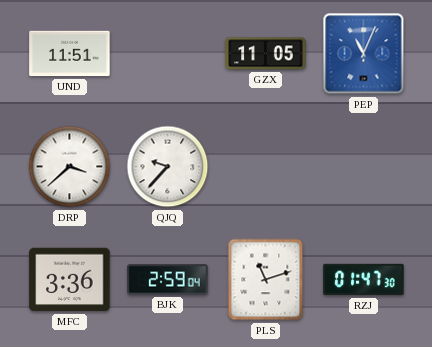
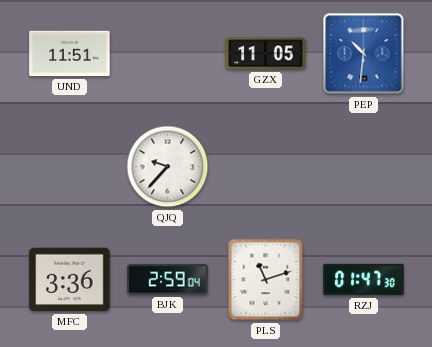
PEP: 11:04 -> 10:31 (364, 54)
DRP: 3:38 -> none (70, 167)
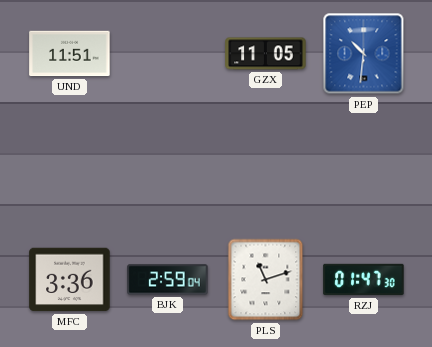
QJQ: 9:37 -> none (168, 167)
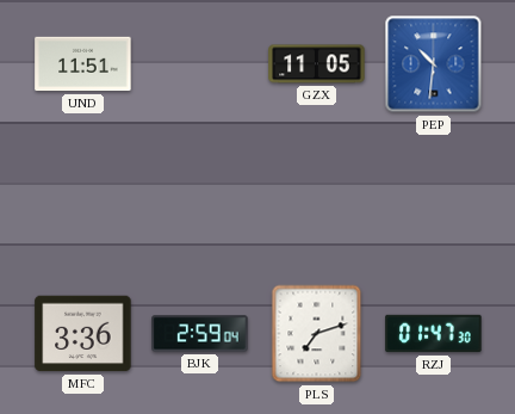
PLS: 11:12 -> 7:12 (317, 334)
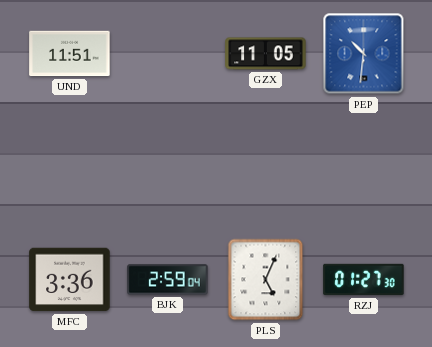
PLS: 7:12 -> 5:04 (266, 280)
RZJ: 01:47 -> 01:27 (364, 280)
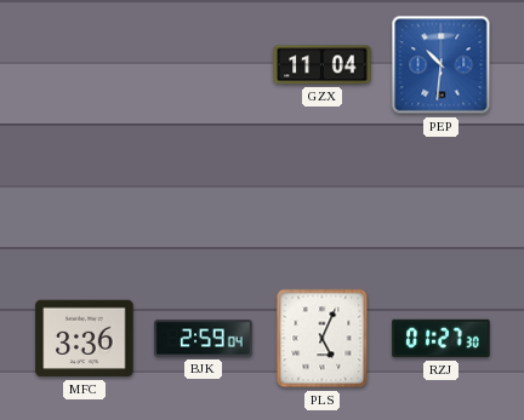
UND: 11:51 -> none (70, 54)
GZX: 11:05 -> 11:04 (323, 65)
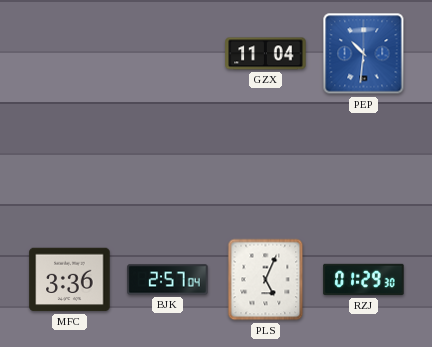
BJK: 2:59 -> 2:57 (168, 280)
RZJ: 01:27 -> 01:29 (364, 280)
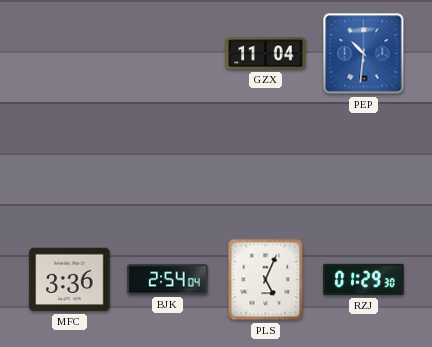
BJK: 2:57 -> 2:54 (168, 280)
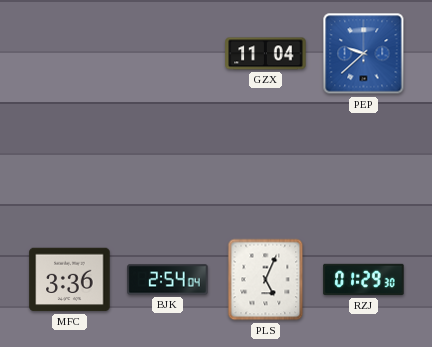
PEP: 10:31 -> 9:38 (364, 54)
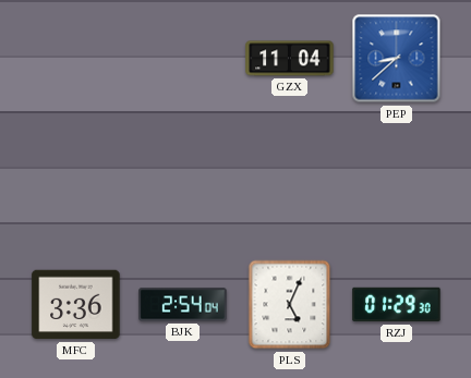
PEP: 9:38 -> 8:38 (397, 59)
